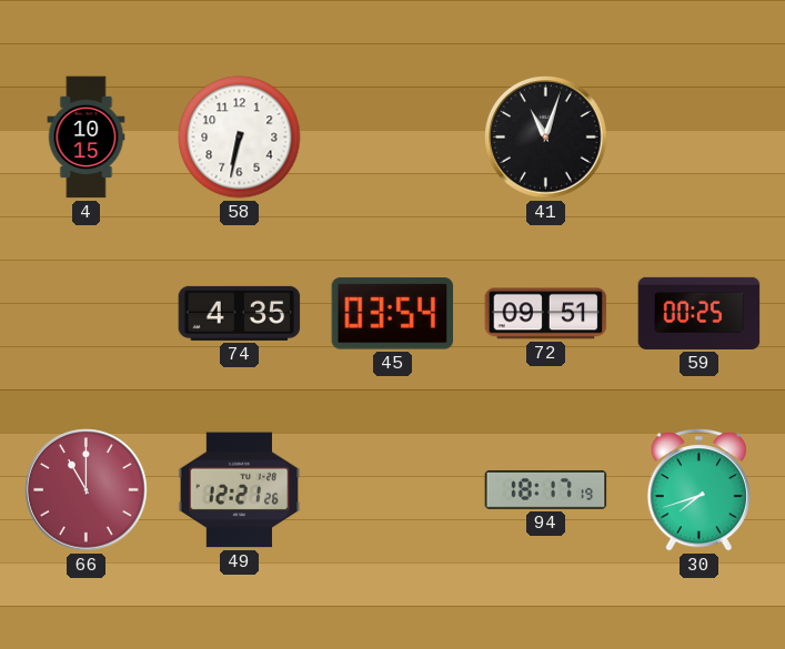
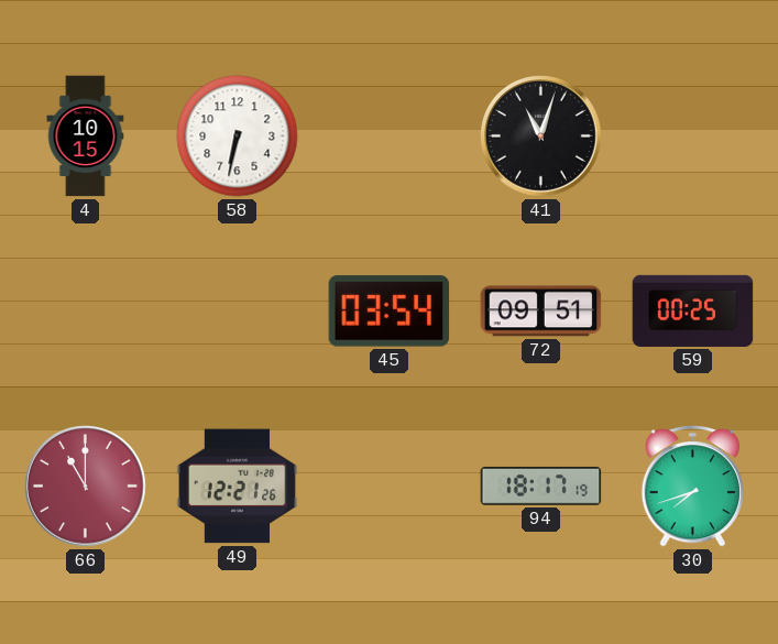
74: 4:35 -> none (240, 313)
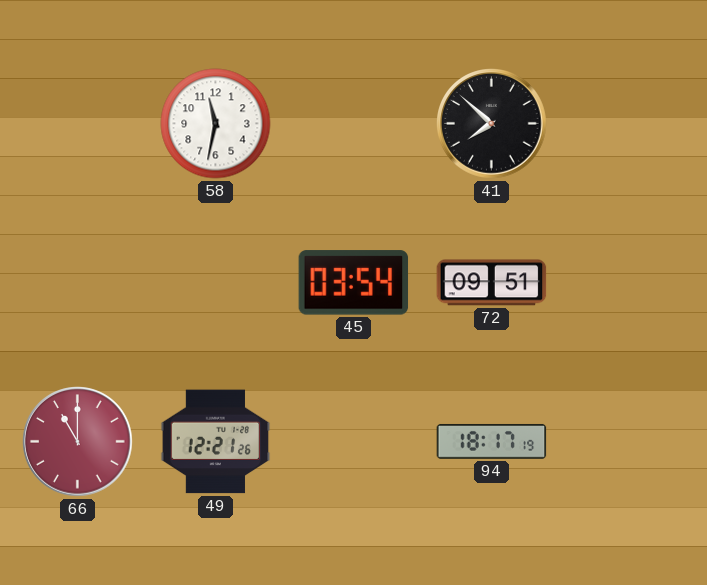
4: 10:15 -> none (86, 137)
58: 6:32 -> 11:32 (216, 124)
41: 11:03 -> 7:52 (492, 124)
59: 00:25 -> none (693, 310)
30: 7:42 -> none (692, 487)
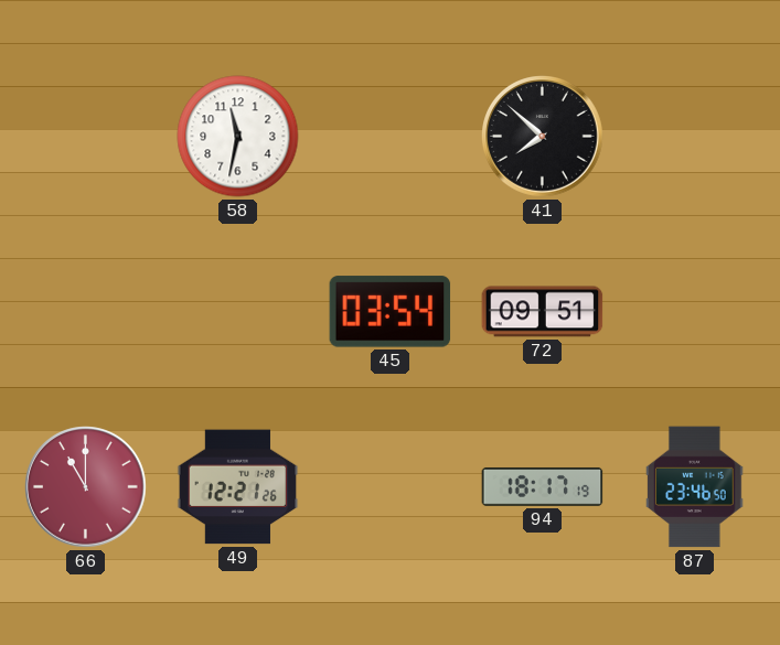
87: none -> 23:46 (695, 487)
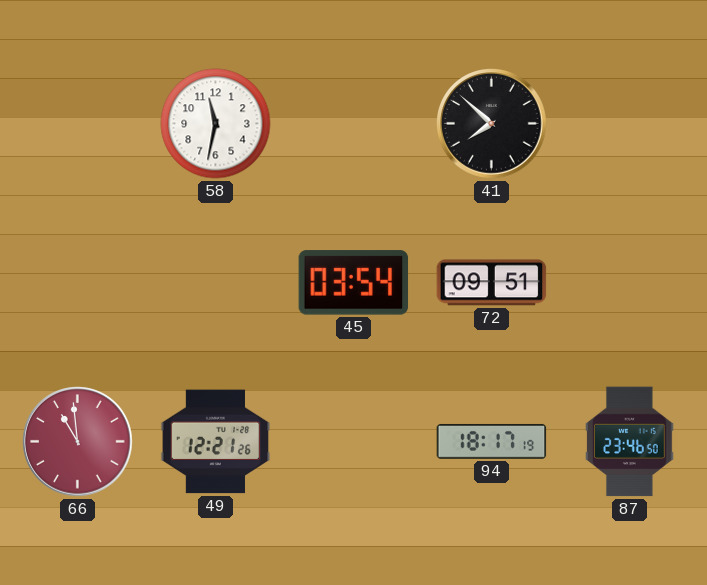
66: 11:00 -> 10:59 (78, 442)
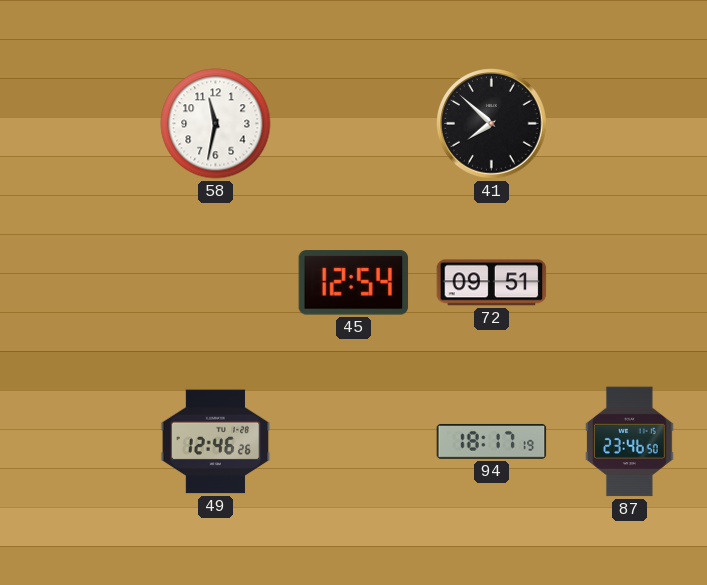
45: 03:54 -> 12:54 (354, 283)
66: 10:59 -> none (78, 442)
49: 12:21 -> 12:46 (216, 442)
